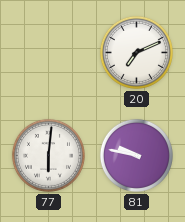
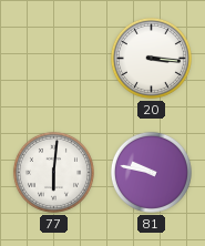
20: 7:11 -> 3:16 (151, 58)
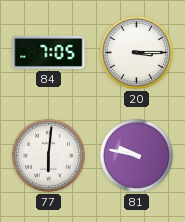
84: none -> 7:05 (49, 52)
20: 3:16 -> 3:15 (136, 52)
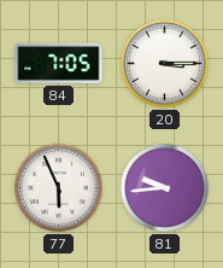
77: 6:01 -> 5:56 (58, 187)
81: 9:47 -> 9:44 (164, 187)
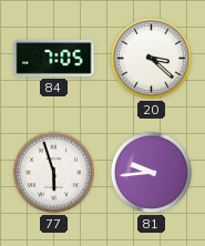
20: 3:15 -> 3:22 (151, 58)
77: 5:56 -> 5:57 (53, 172)
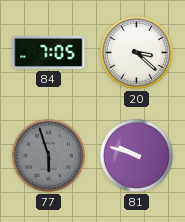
77 dial: white -> grey (48, 155)
81: 9:44 -> 9:48 (136, 155)
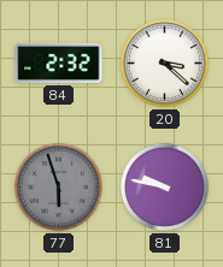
84: 7:05 -> 2:32 (59, 63)
81: 9:48 -> 9:47 (164, 186)
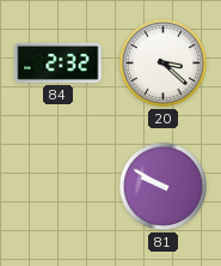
77: 5:57 -> none (58, 186)
81: 9:47 -> 9:50 (162, 186)
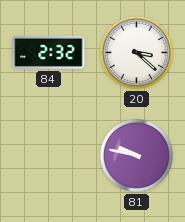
81: 9:50 -> 9:47 (136, 155)
